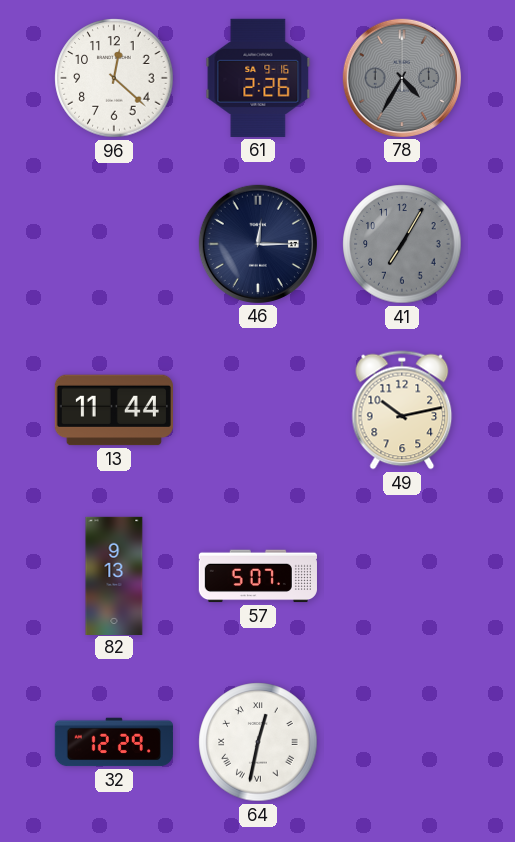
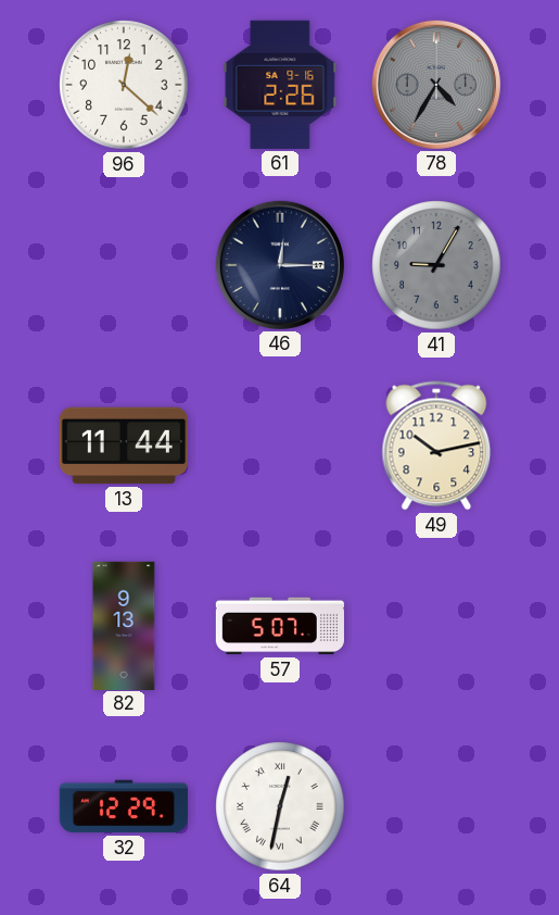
41: 7:05 -> 9:05 (436, 265)
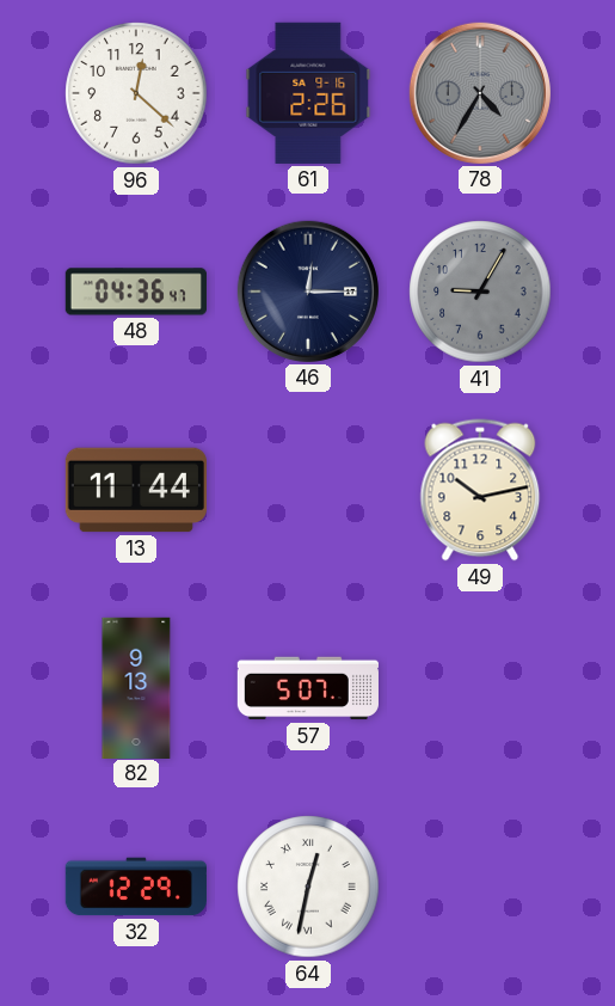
48: none -> 04:36 (136, 292)
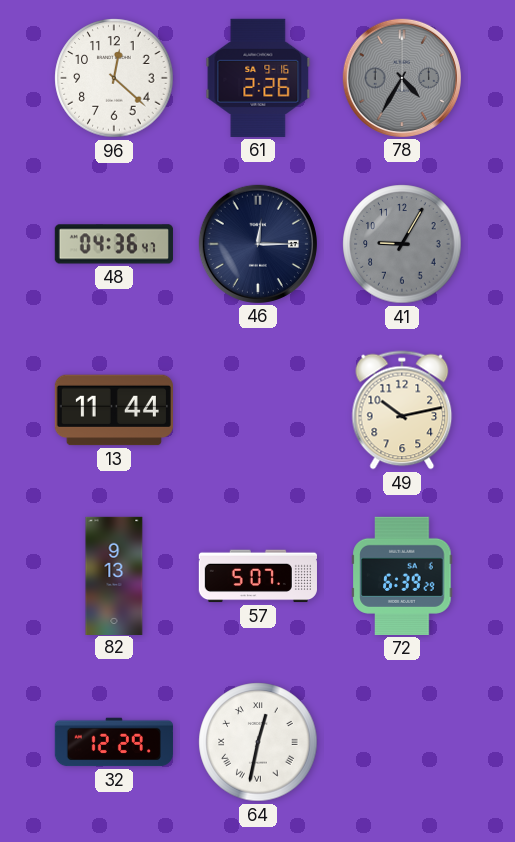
72: none -> 6:39 (402, 576)
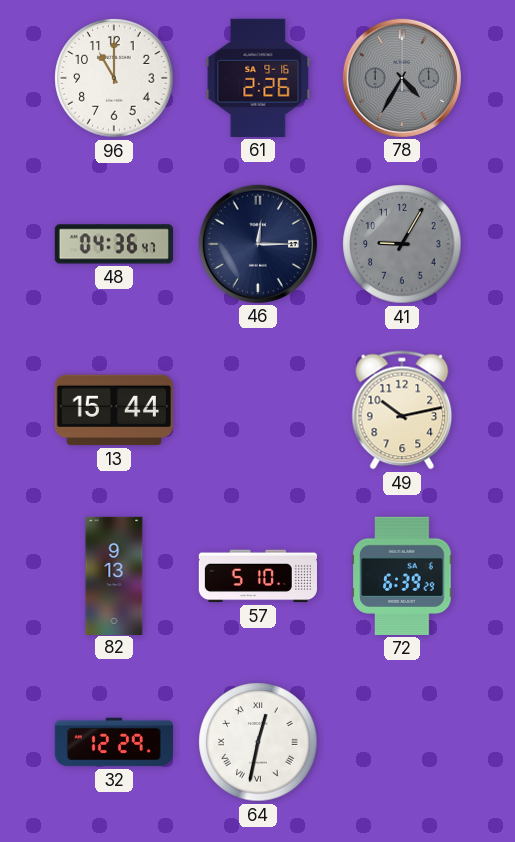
96: 12:22 -> 11:00 (114, 78)
13: 11:44 -> 15:44 (114, 410)
57: 5:07 -> 5:10 (258, 576)
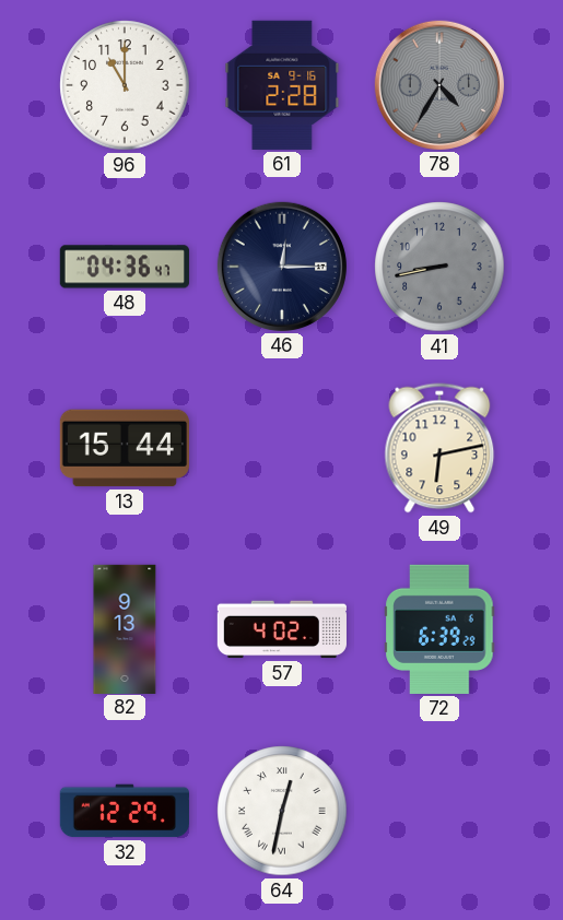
61: 2:26 -> 2:28 (282, 85)
41: 9:05 -> 8:43 (439, 267)
49: 10:13 -> 6:13 (439, 448)
57: 5:10 -> 4:02 (282, 629)
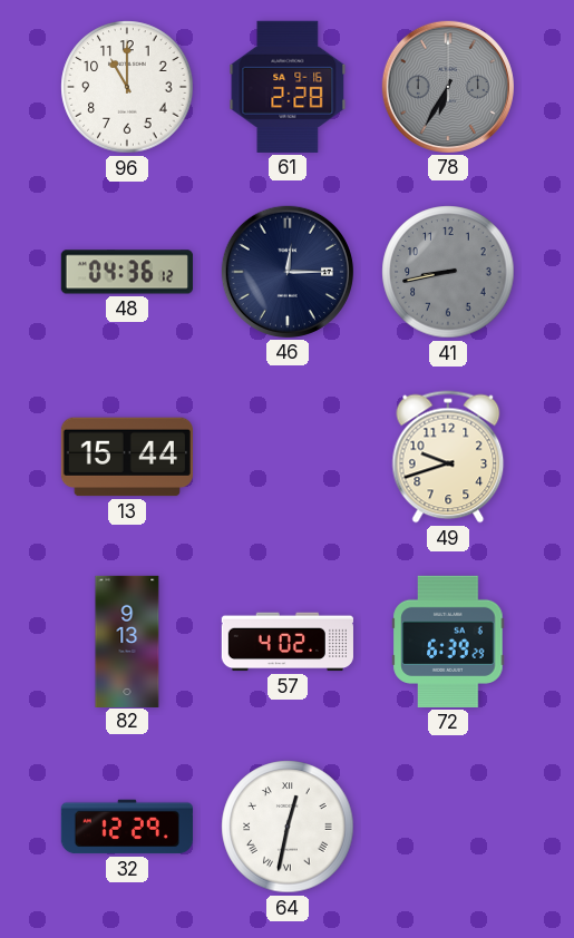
78: 4:35 -> 6:35 (448, 87)
48: 04:36:47 -> 04:36:12 (127, 272)
49: 6:13 -> 9:42 (448, 457)
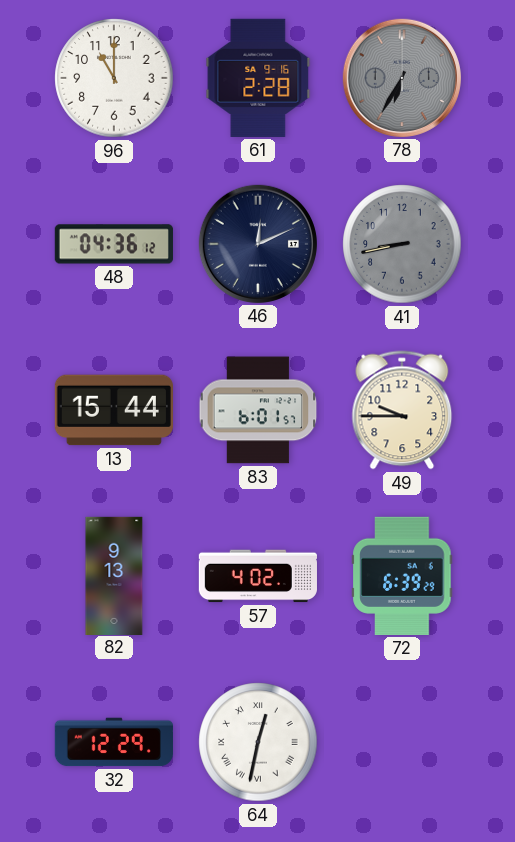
46: 12:15 -> 12:11 (258, 244)
83: none -> 6:01 (258, 410)
49: 9:42 -> 9:45 (402, 410)
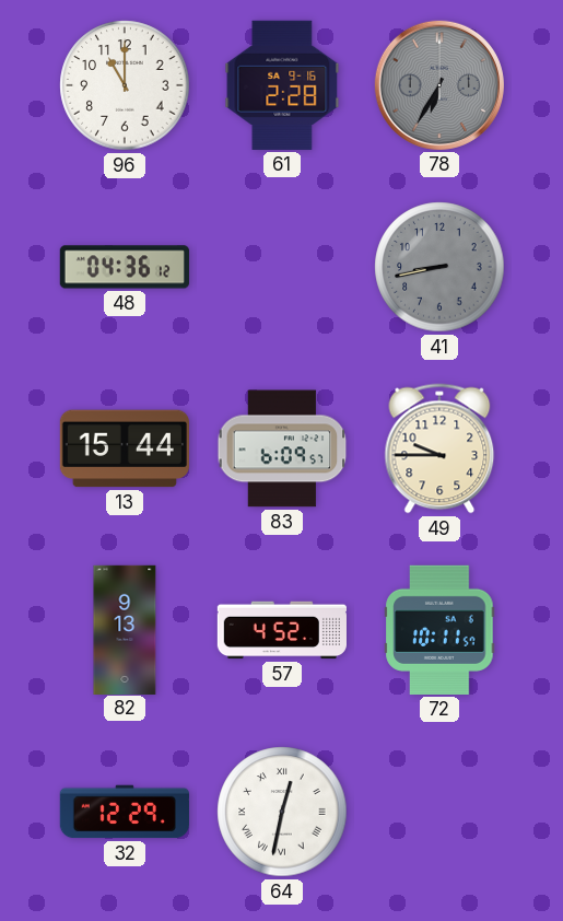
46: 12:11 -> none (258, 244)
83: 6:01 -> 6:09 (282, 448)
57: 4:02 -> 4:52 (282, 630)
72: 6:39 -> 10:11 (439, 630)
